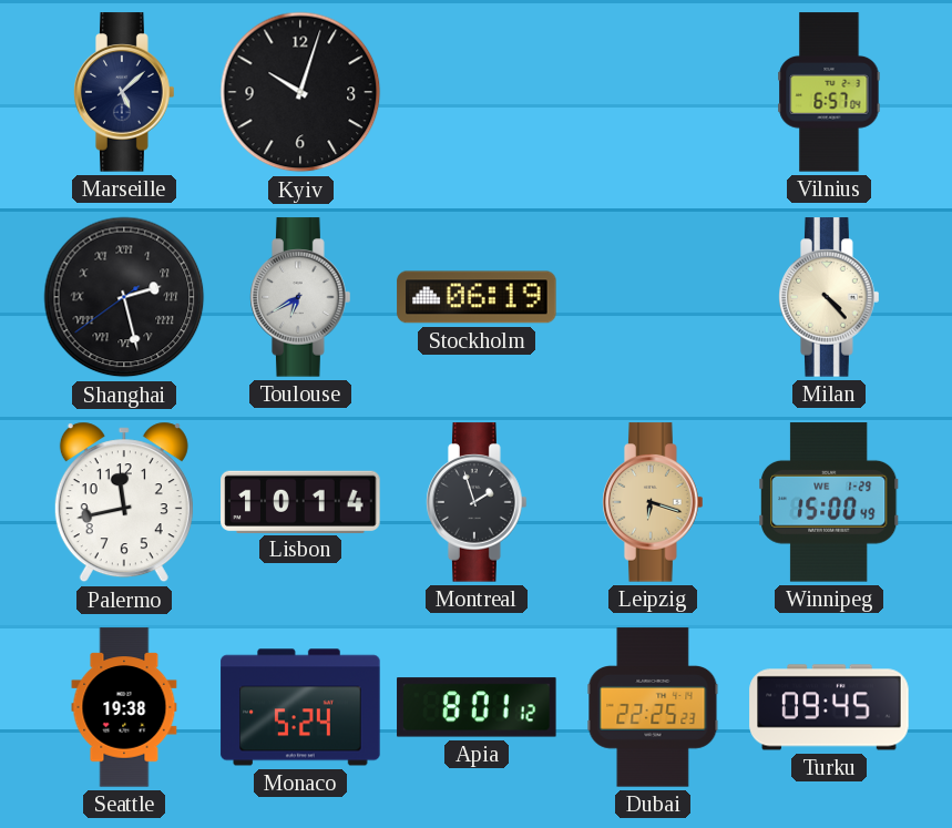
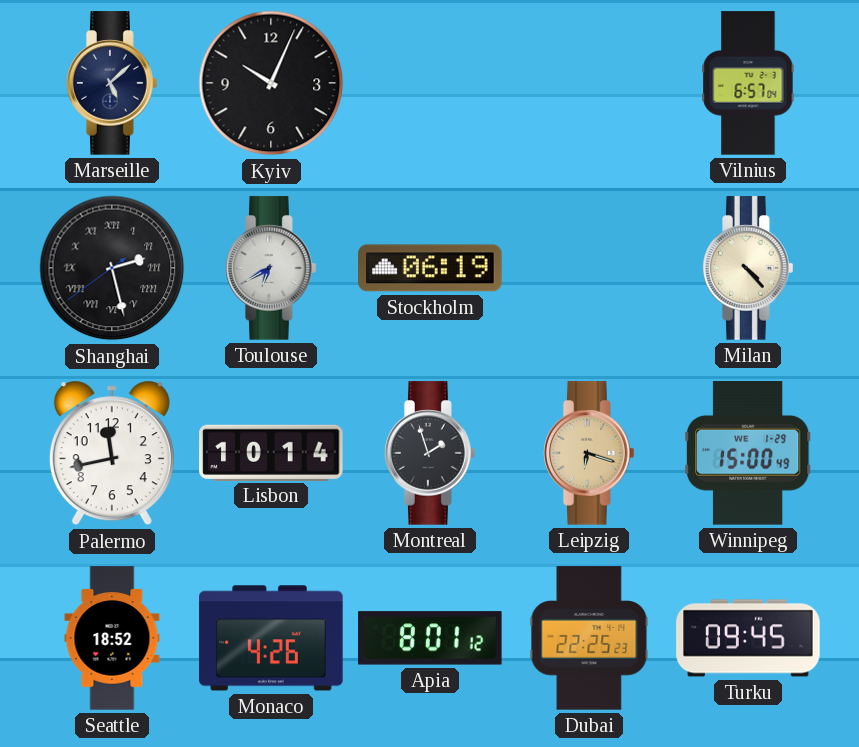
Kyiv: 10:03 -> 10:04 (271, 83)
Seattle: 19:38 -> 18:52 (112, 638)
Monaco: 5:24 -> 4:26 (271, 638)
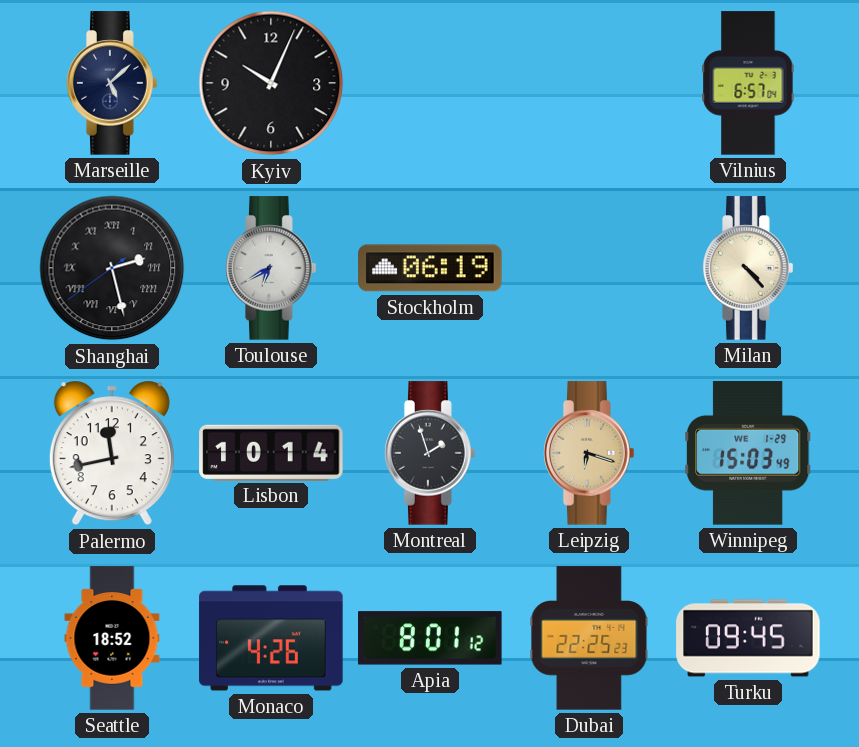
Winnipeg: 15:00 -> 15:03 (749, 453)
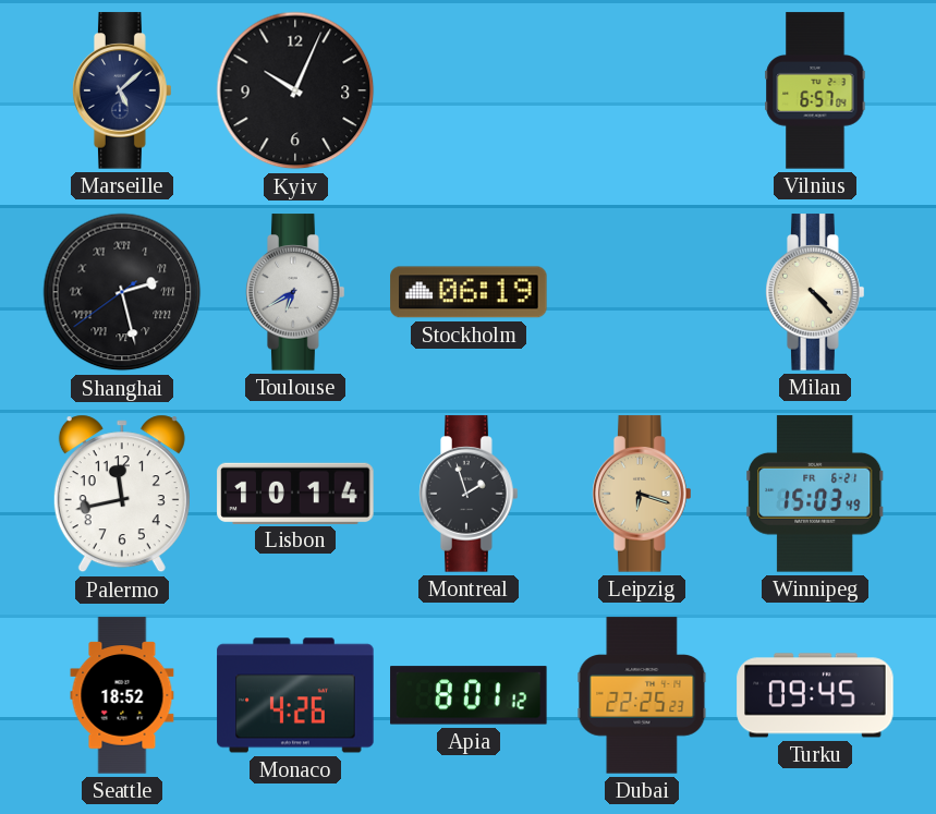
Winnipeg date: WE 1-29 -> FR 6-21 (816, 494)
